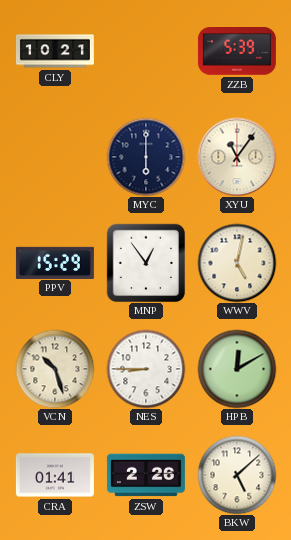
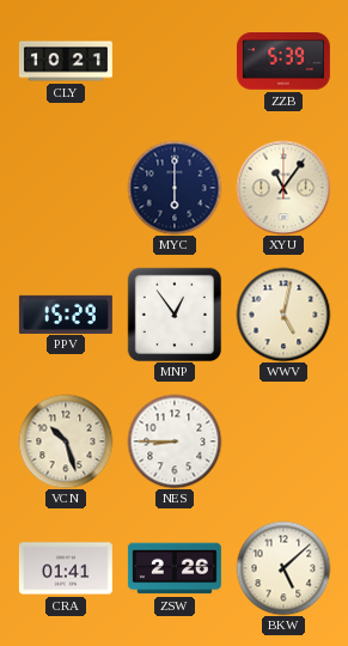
HPB: 12:10 -> none (237, 369)
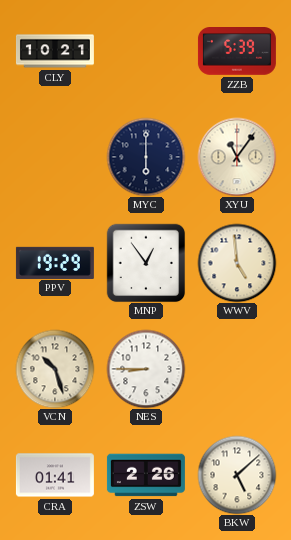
PPV: 15:29 -> 19:29 (55, 262)
WWV: 5:02 -> 4:59 (237, 263)
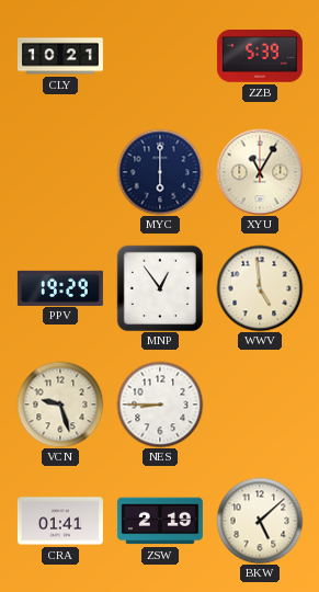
XYU: 11:06 -> 11:05 (260, 172)
VCN: 10:27 -> 9:27 (60, 405)
ZSW: 2:26 -> 2:19 (160, 521)
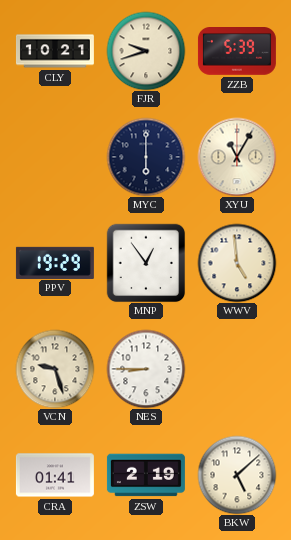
FJR: none -> 9:42 (146, 51)
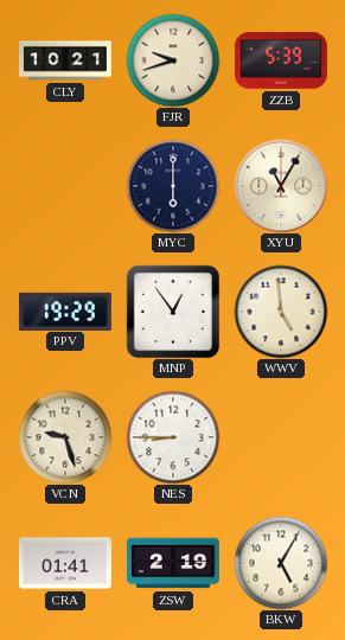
BKW: 5:08 -> 5:05 (281, 563)
